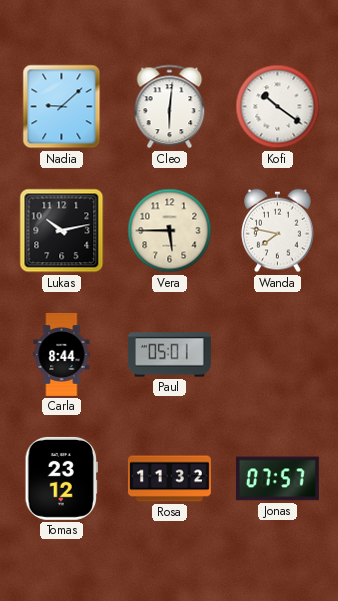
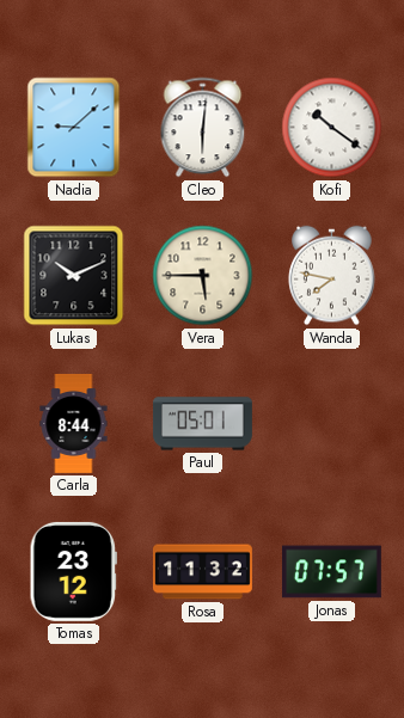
Lukas: 10:13 -> 10:11 (74, 276)
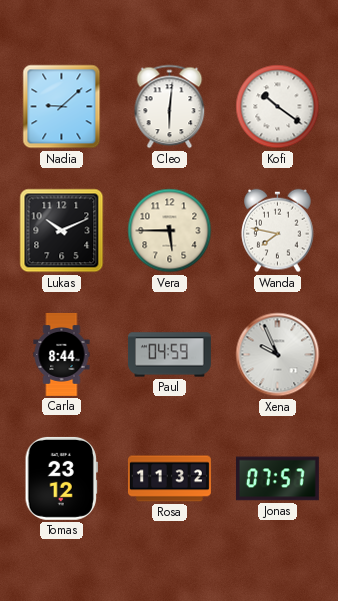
Paul: 05:01 -> 04:59 (169, 355)
Xena: none -> 9:56 (278, 355)
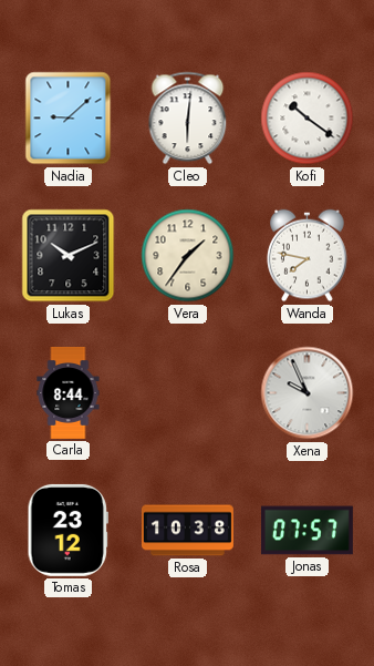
Vera: 5:45 -> 1:36 (188, 256)
Paul: 04:59 -> none (169, 355)
Rosa: 11:32 -> 10:38 (188, 531)
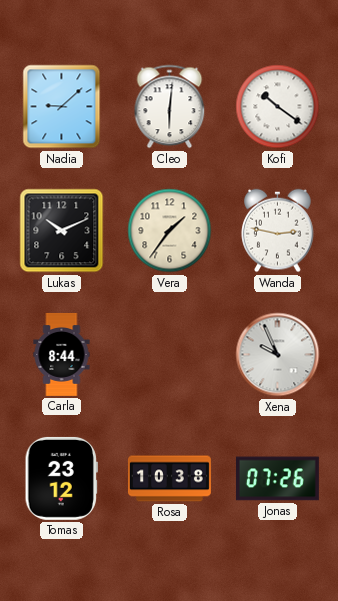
Wanda: 7:47 -> 2:47 (278, 231)
Jonas: 07:57 -> 07:26 (277, 479)
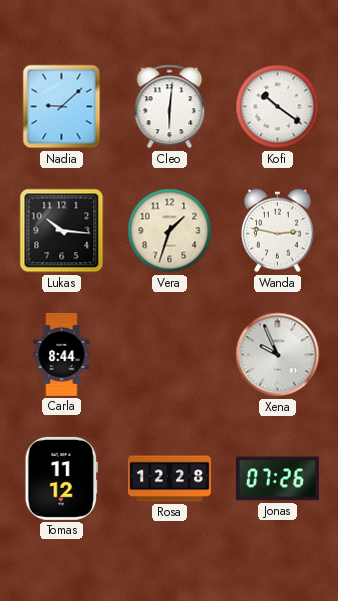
Lukas: 10:11 -> 10:16 (62, 231)
Vera: 1:36 -> 1:33 (170, 231)
Tomas: 23:12 -> 11:12 (61, 478)
Rosa: 10:38 -> 12:28 (170, 479)
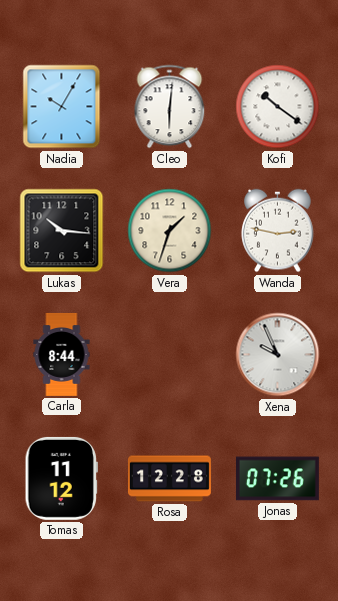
Nadia: 9:08 -> 10:05 (62, 107)
